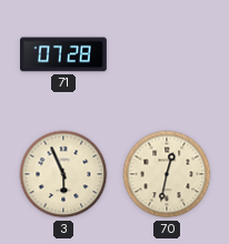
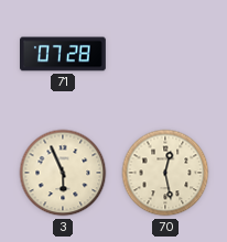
70: 12:32 -> 12:28 (165, 173)
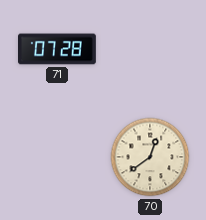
3: 5:56 -> none (63, 173)
70: 12:28 -> 12:39 (150, 157)
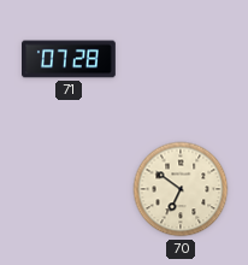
70: 12:39 -> 6:51 (181, 189)
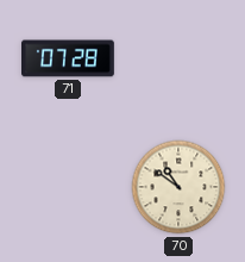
70: 6:51 -> 10:51 (178, 187)
